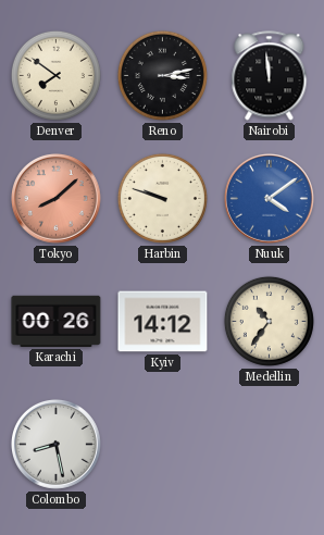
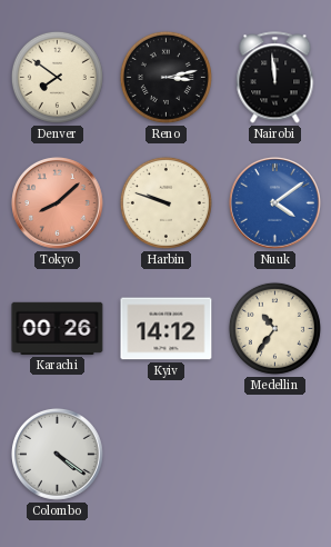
Colombo: 8:28 -> 4:21 (57, 454)
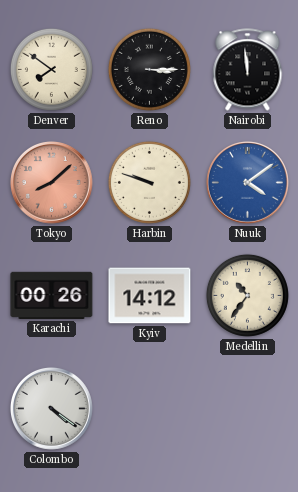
Reno: 3:13 -> 3:15 (149, 69)
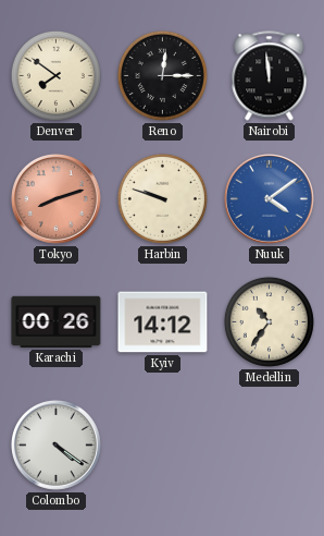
Reno: 3:15 -> 12:15 (162, 75)
Tokyo: 8:08 -> 8:12 (55, 198)
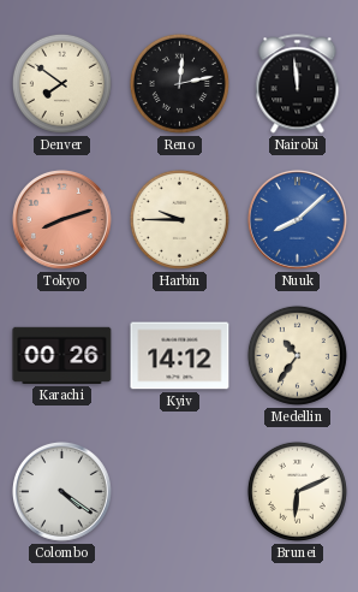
Reno: 12:15 -> 12:13 (179, 83)
Harbin: 9:48 -> 9:45 (179, 219)
Nuuk: 4:09 -> 8:08 (297, 219)
Brunei: none -> 6:11 (297, 491)
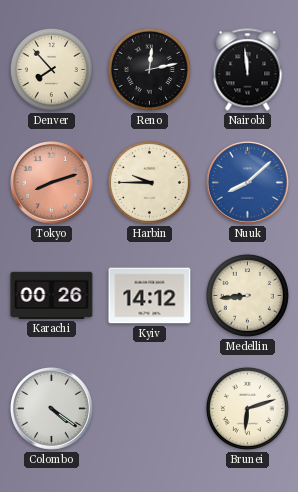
Denver: 7:51 -> 7:53 (51, 69)
Medellin: 10:36 -> 8:44 (247, 295)
Brunei: 6:11 -> 6:12 (247, 408)
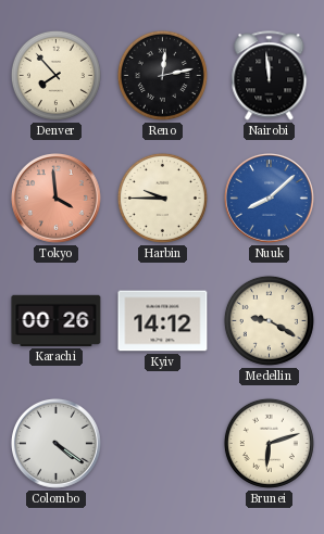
Tokyo: 8:12 -> 3:59 (55, 198)
Medellin: 8:44 -> 9:20 (269, 320)
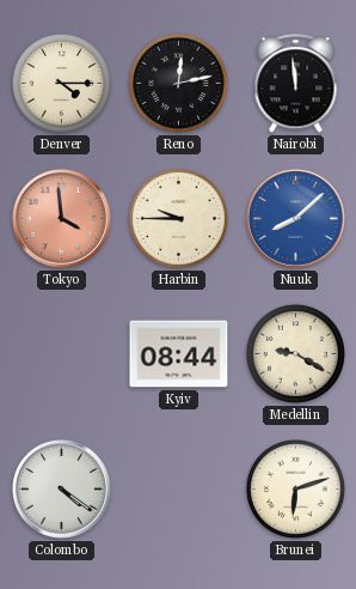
Denver: 7:53 -> 4:15 (61, 83)
Karachi: 00:26 -> none (57, 320)
Kyiv: 14:12 -> 08:44 (179, 354)
